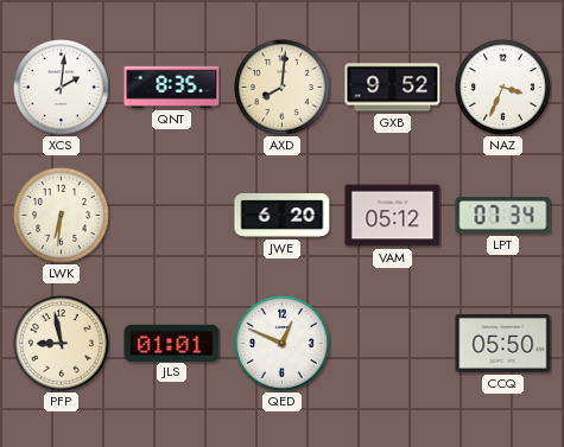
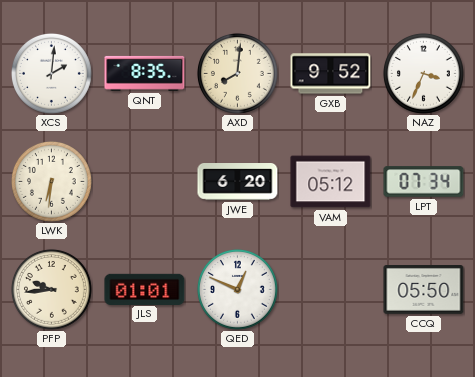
PFP: 8:58 -> 9:44 (51, 289)
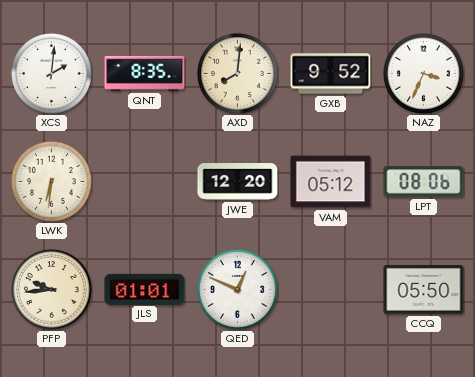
JWE: 6:20 -> 12:20 (238, 182)
LPT: 07:34 -> 08:06 (424, 182)
